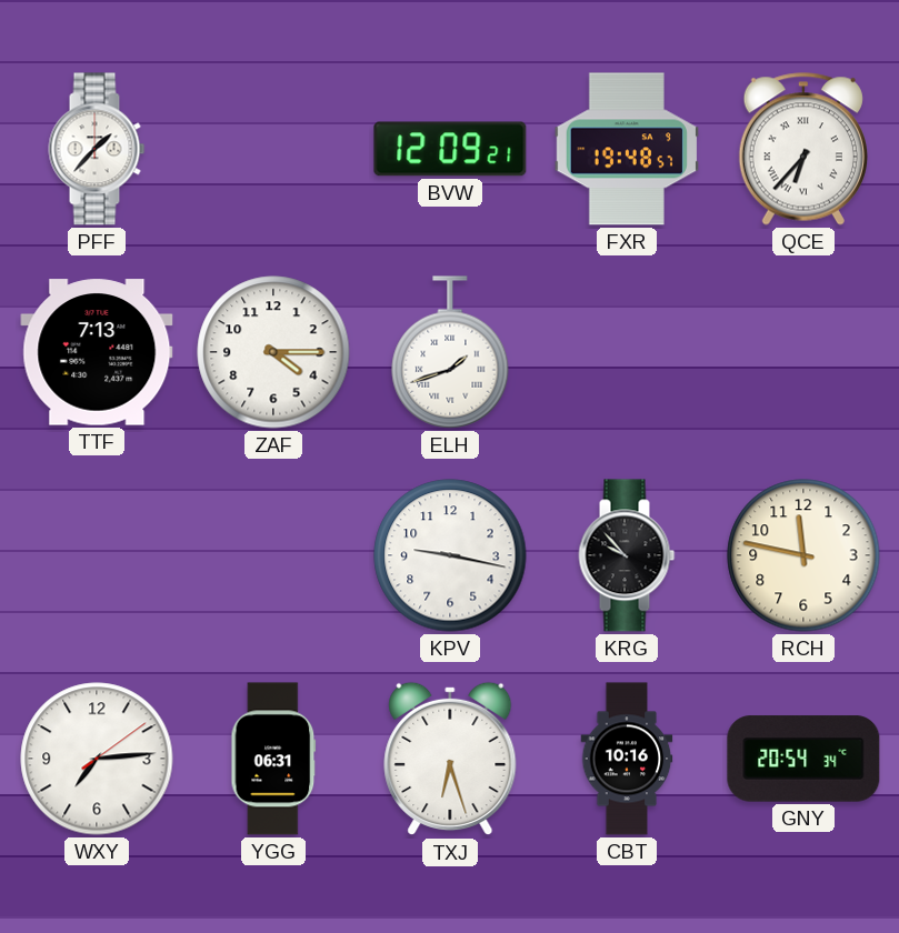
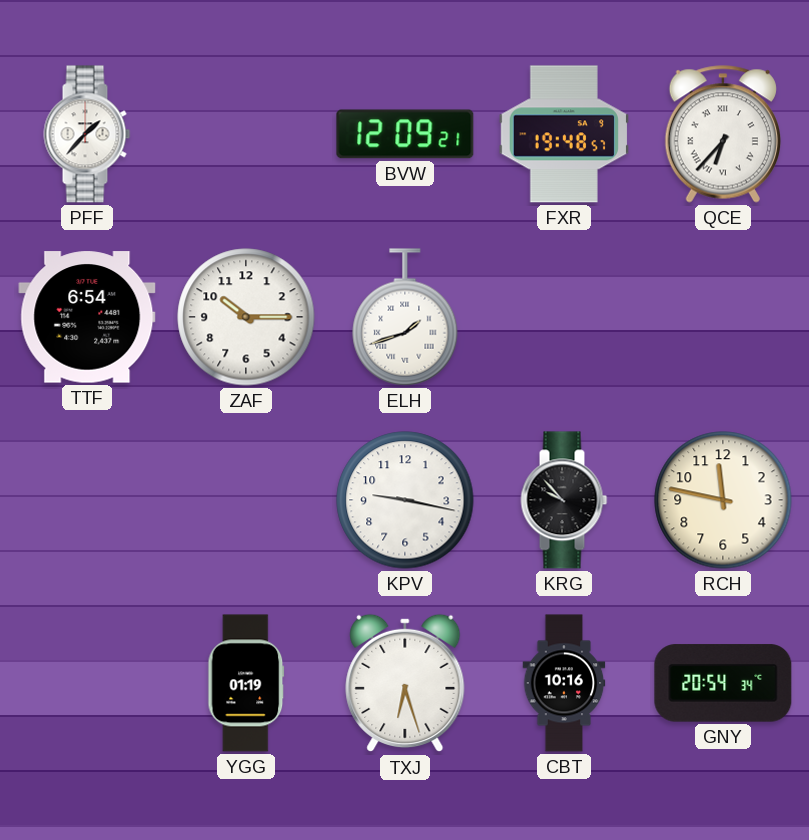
TTF: 7:13 -> 6:54 (87, 317)
ZAF: 4:15 -> 10:15 (246, 317)
WXY: 7:14 -> none (97, 759)
YGG: 06:31 -> 01:19 (246, 683)
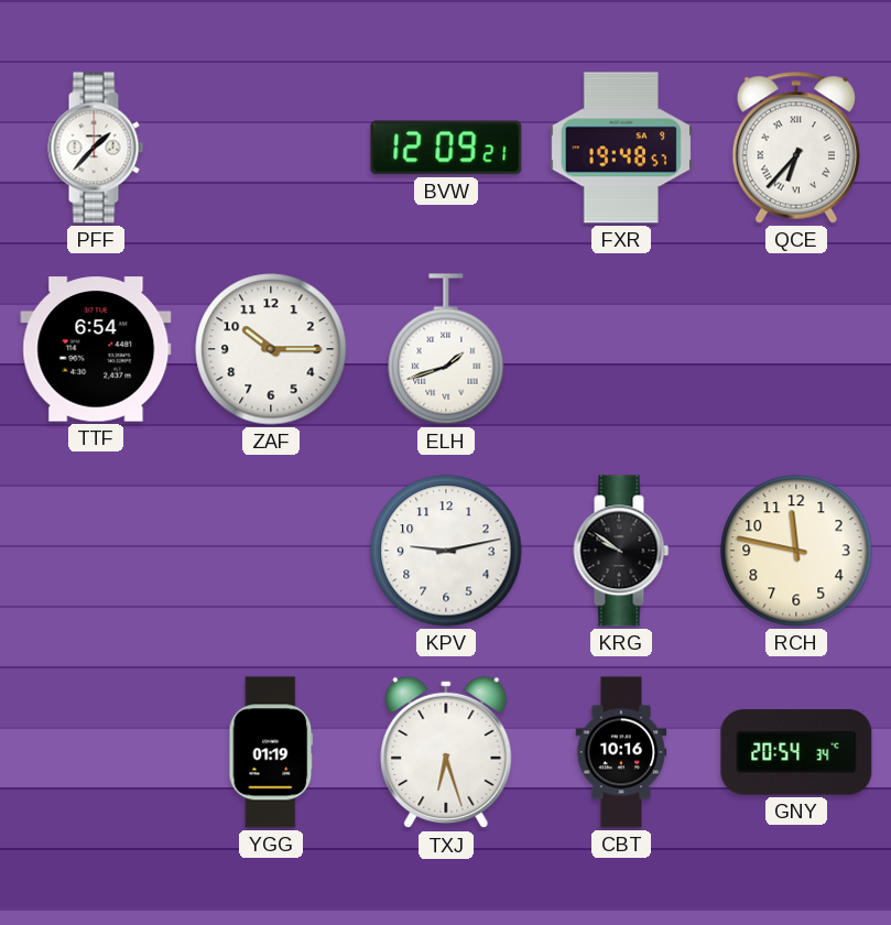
KPV: 9:17 -> 9:13 (446, 551)
KRG: 9:53 -> 9:51 (621, 551)
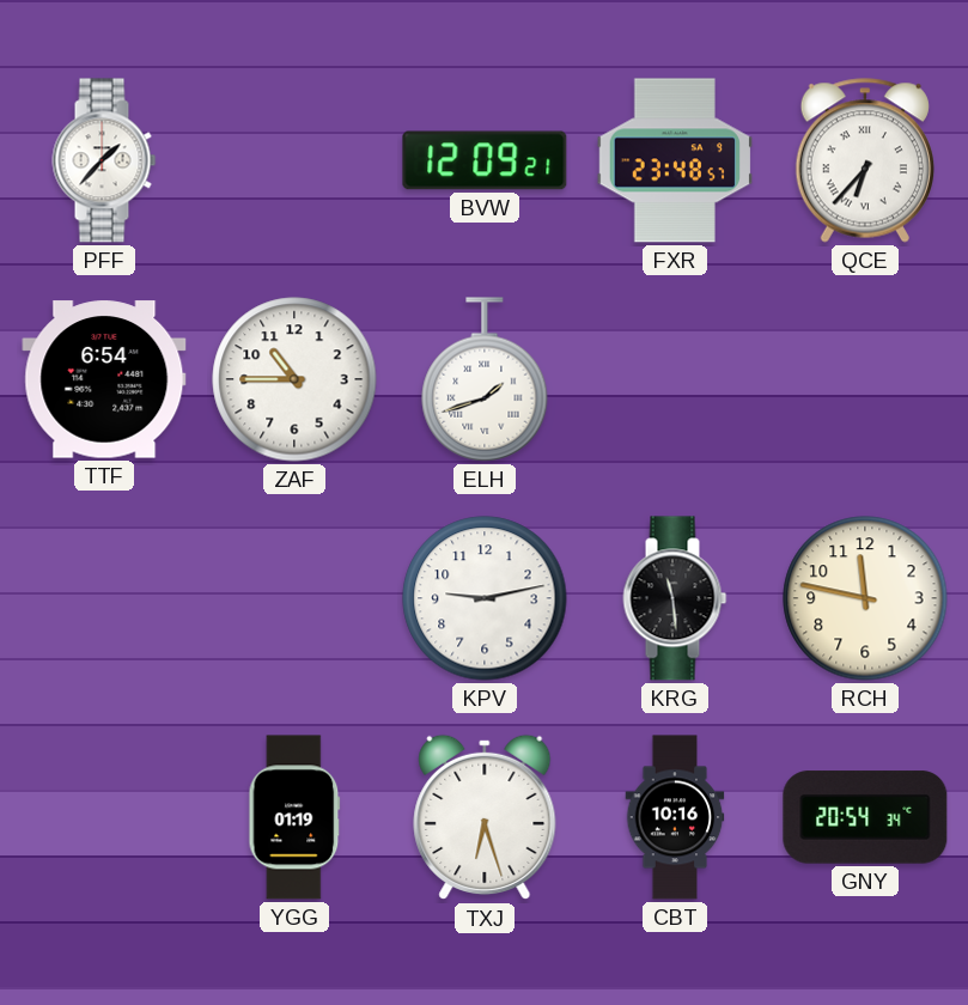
FXR: 19:48 -> 23:48 (674, 160)
ZAF: 10:15 -> 10:45 (294, 379)
KRG: 9:51 -> 11:29 (675, 598)
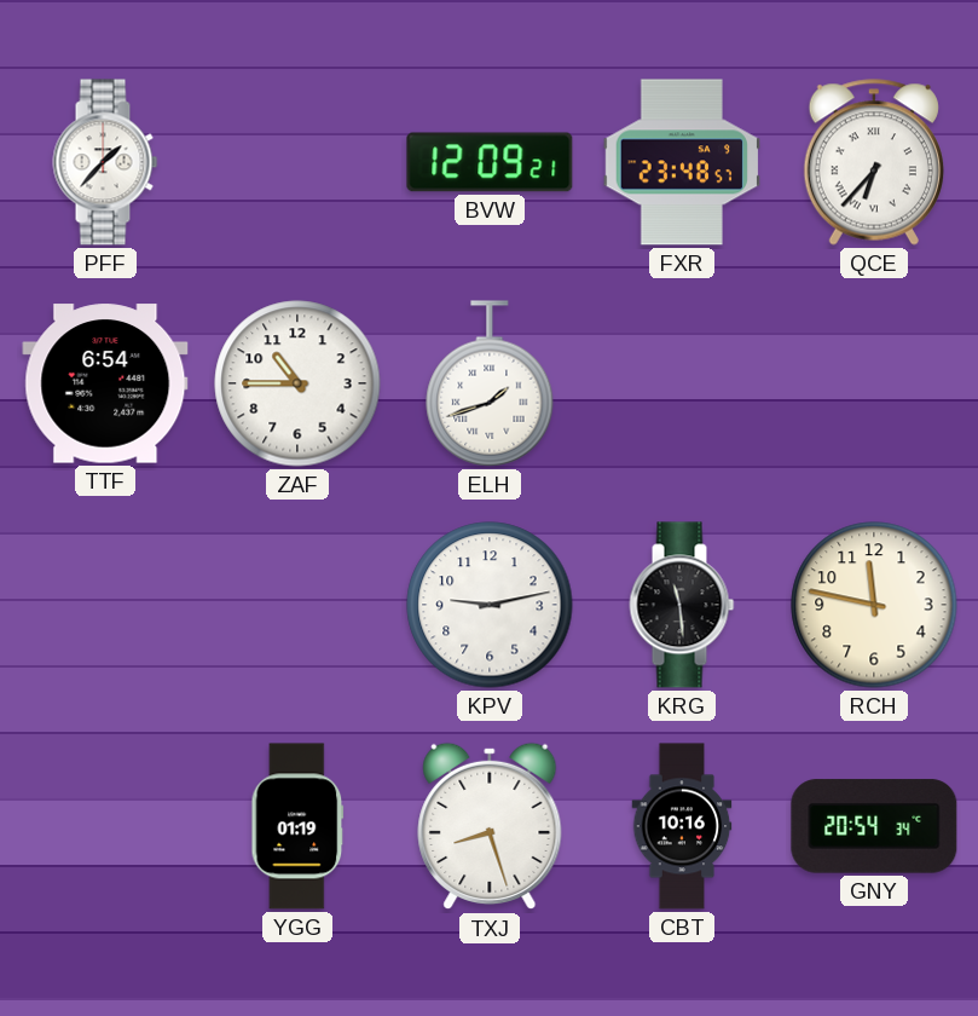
TXJ: 6:27 -> 8:27 (490, 826)
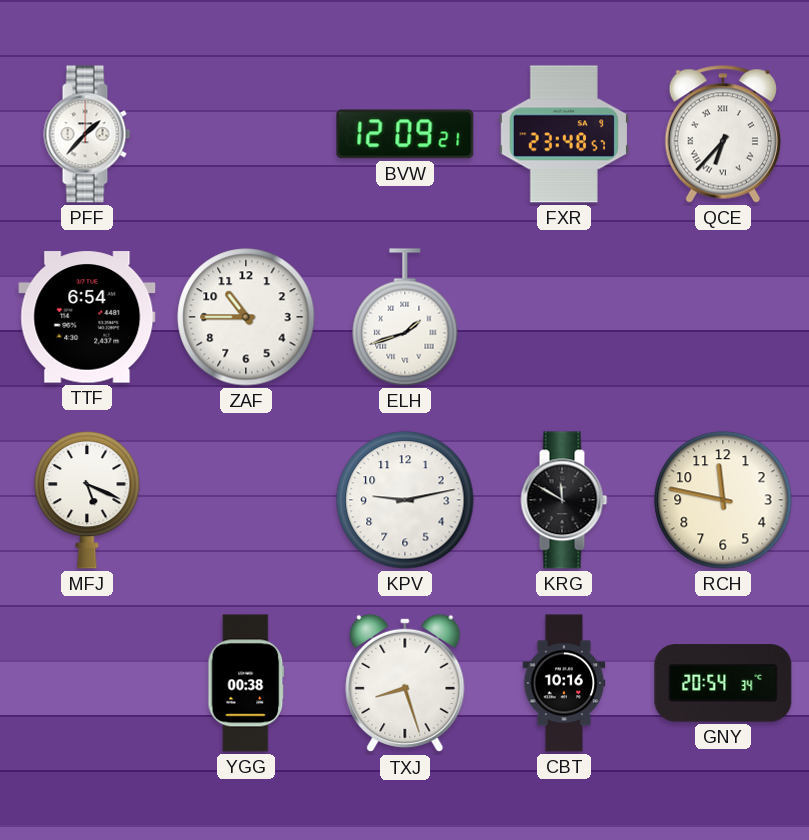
MFJ: none -> 5:19 (87, 500)
KRG: 11:29 -> 11:50 (564, 500)
YGG: 01:19 -> 00:38 (246, 683)
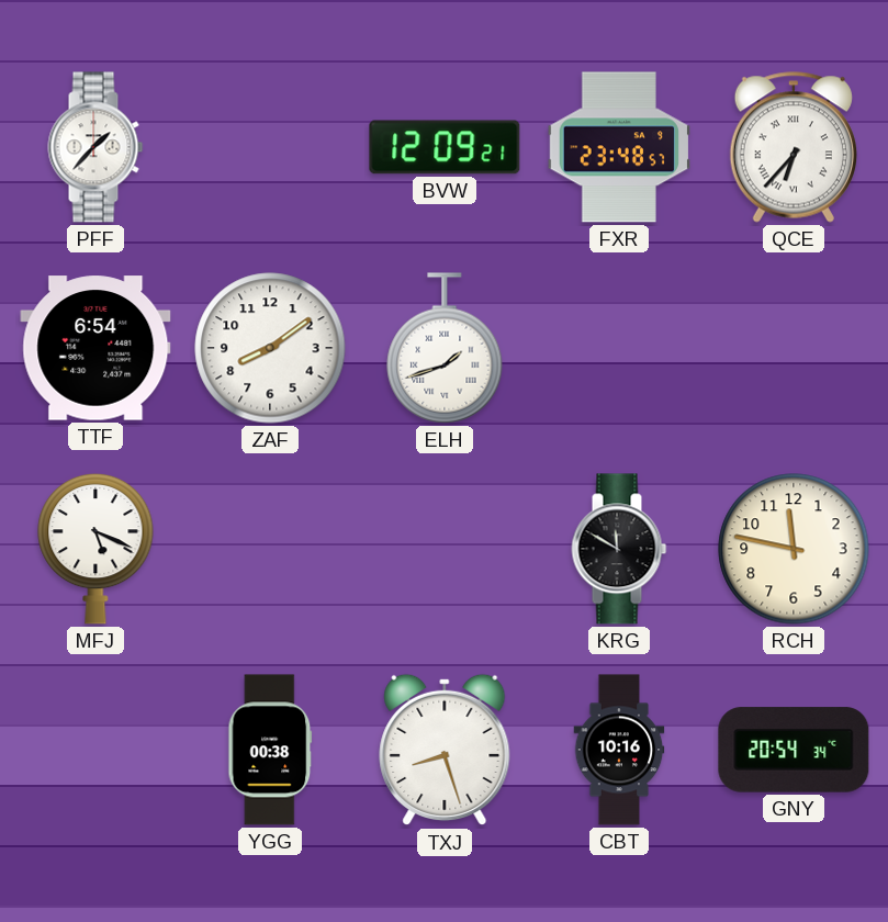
ZAF: 10:45 -> 8:09 (270, 348)
KPV: 9:13 -> none (405, 500)
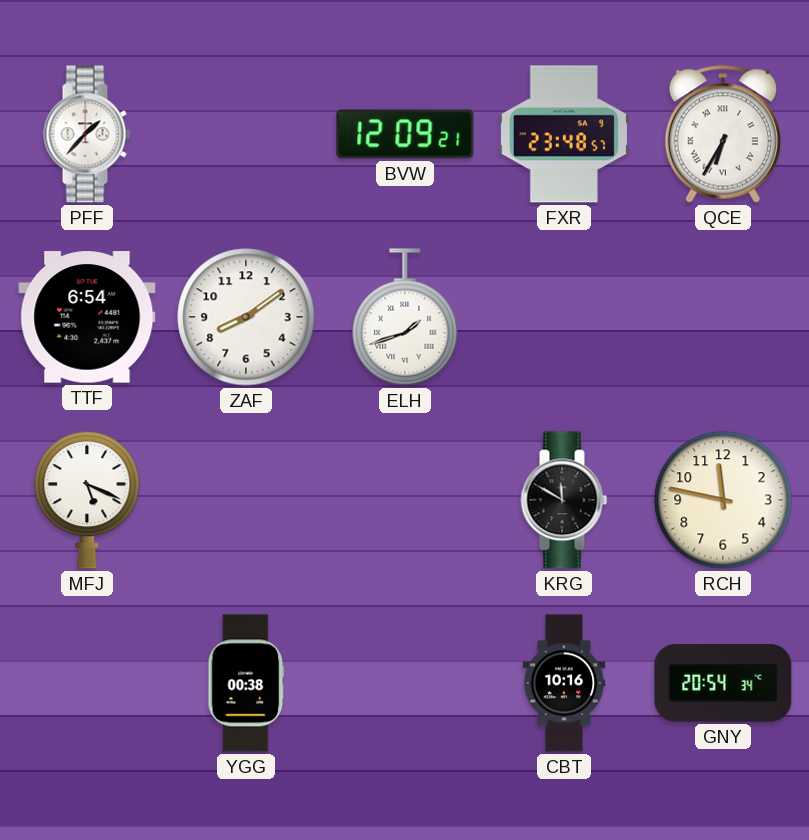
QCE: 6:37 -> 6:35 (723, 134)
TXJ: 8:27 -> none (445, 750)
